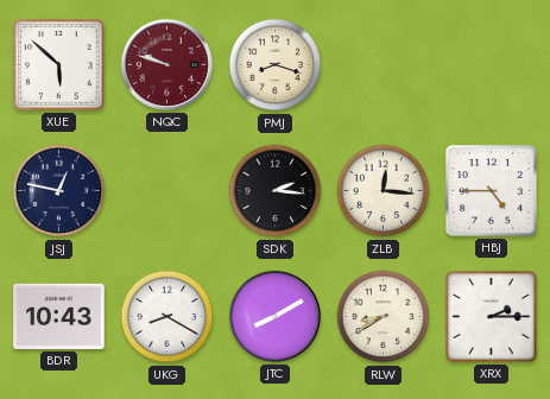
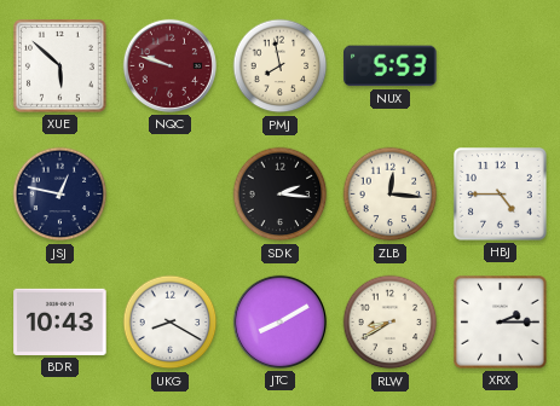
PMJ: 8:18 -> 7:58 (281, 66)
NUX: none -> 5:53 (391, 66)
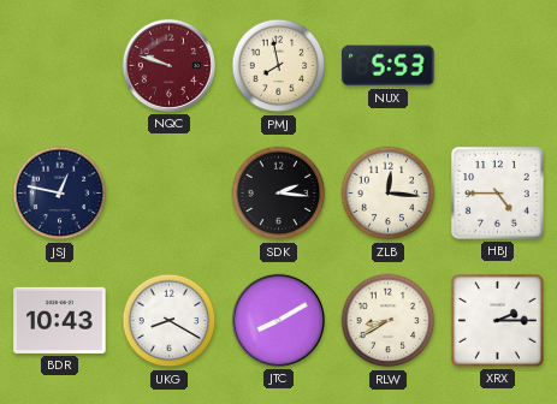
XUE: 5:52 -> none (60, 66)
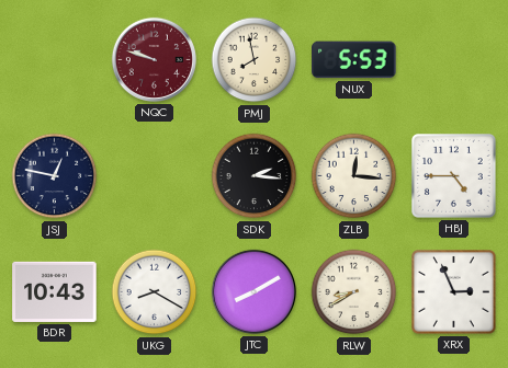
XRX: 2:15 -> 2:56 (454, 292)
